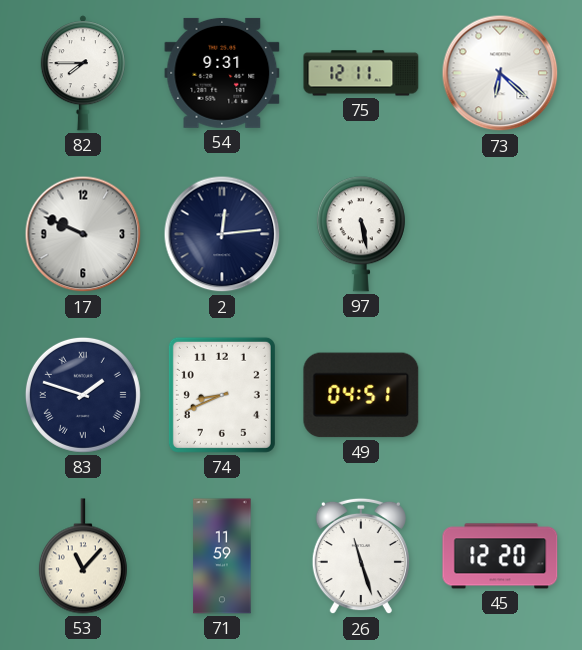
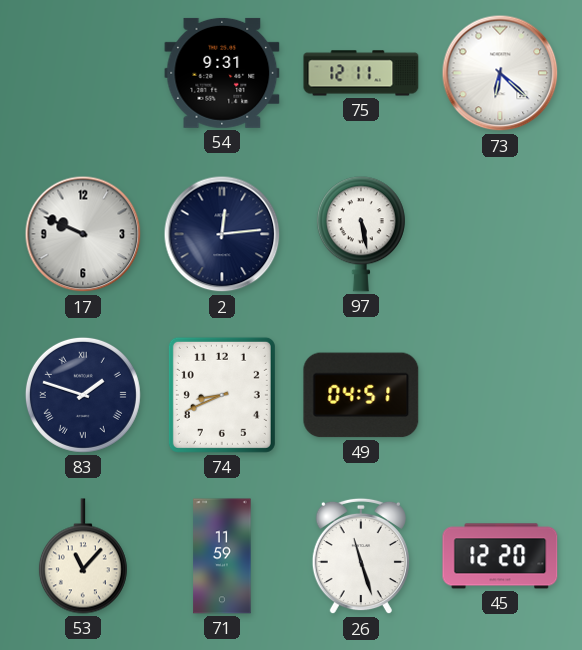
82: 7:45 -> none (83, 73)
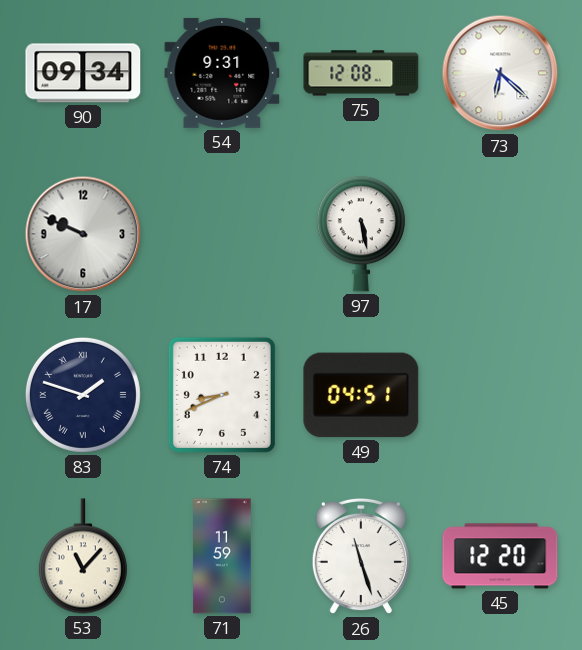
90: none -> 09:34 (83, 73)
75: 12:11 -> 12:08 (361, 73)
2: 12:14 -> none (222, 234)
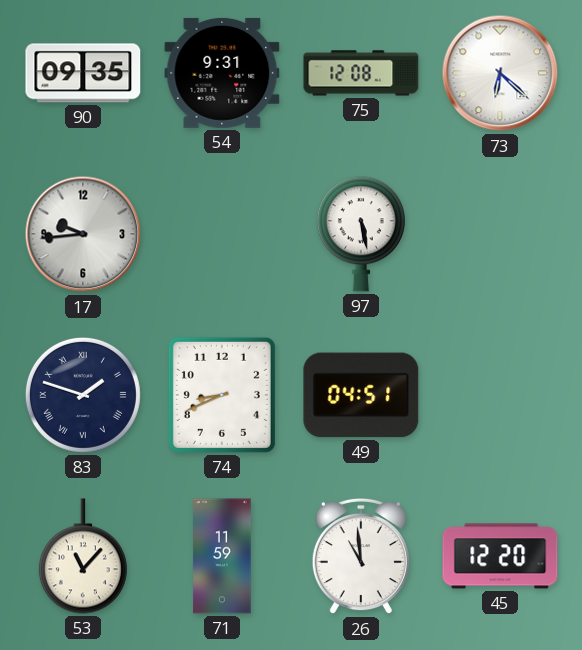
90: 09:34 -> 09:35 (83, 73)
17: 9:49 -> 9:44 (83, 234)
26: 11:27 -> 10:59 (361, 556)
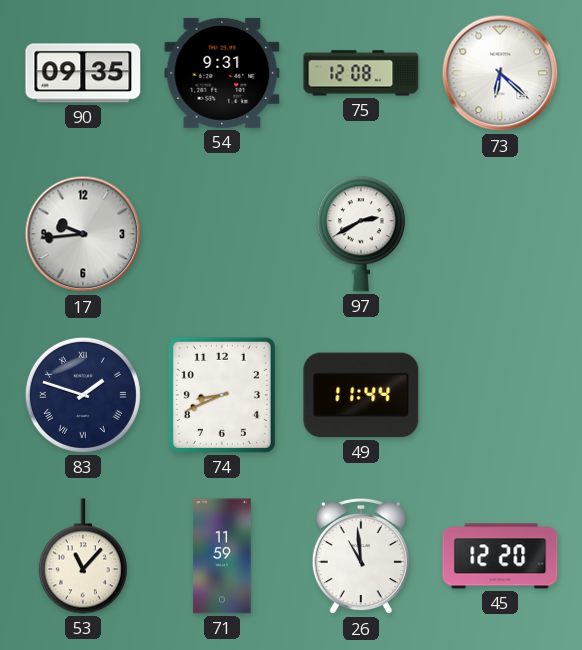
97: 5:28 -> 2:40 (361, 234)
49: 04:51 -> 11:44 (361, 395)
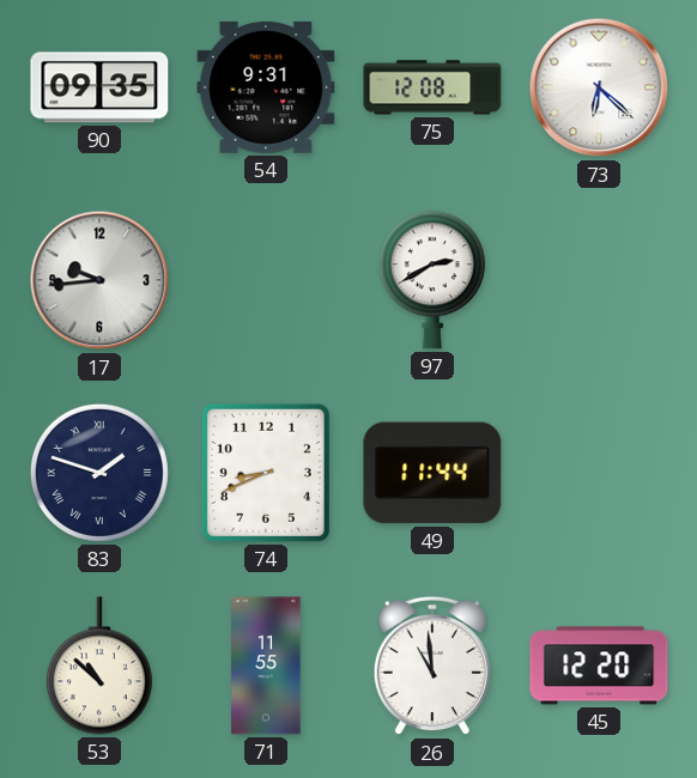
53: 11:07 -> 10:52 (99, 665)
71: 11:59 -> 11:55 (266, 665)
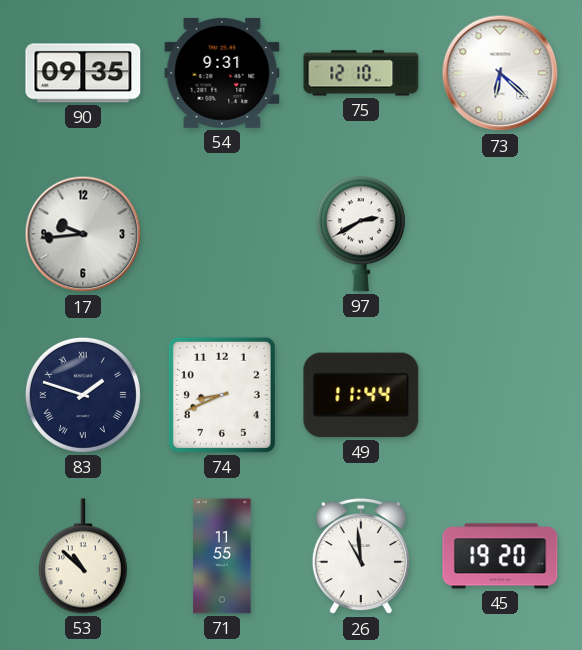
75: 12:08 -> 12:10 (361, 73)
45: 12:20 -> 19:20 (500, 556)
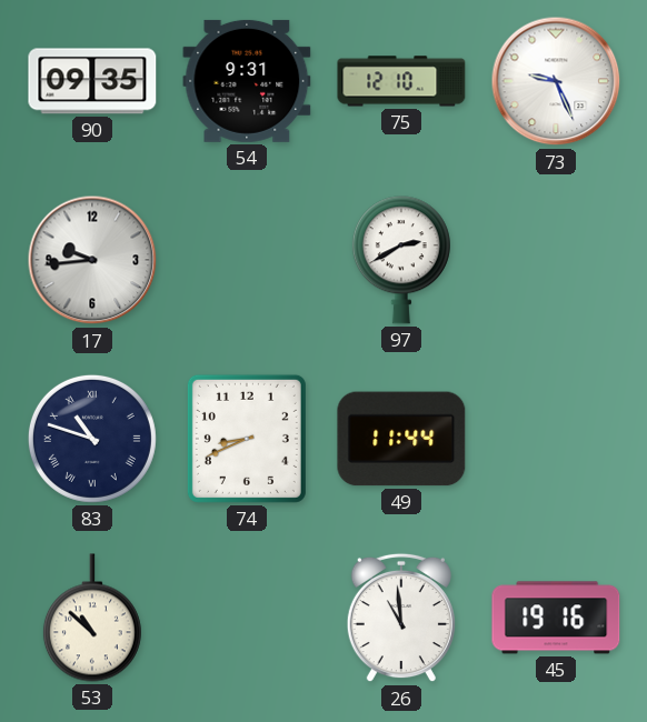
73: 6:22 -> 9:26 (556, 81)
83: 1:48 -> 10:48 (92, 439)
71: 11:55 -> none (222, 556)
45: 19:20 -> 19:16 (556, 618)
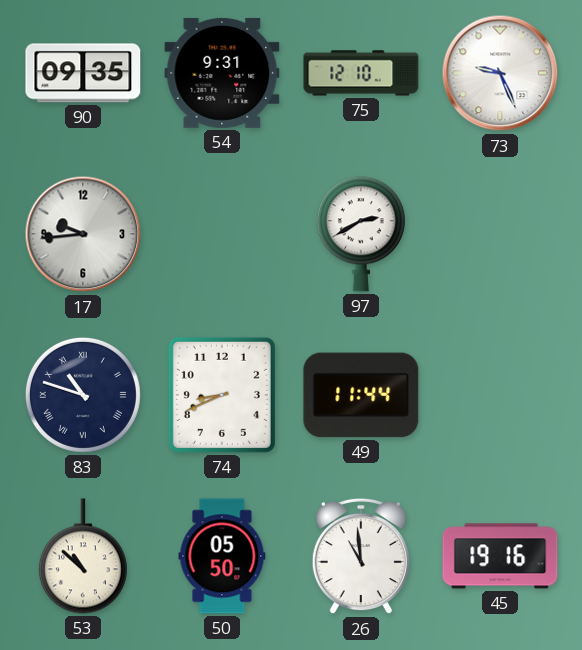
50: none -> 05:50 (222, 556)
